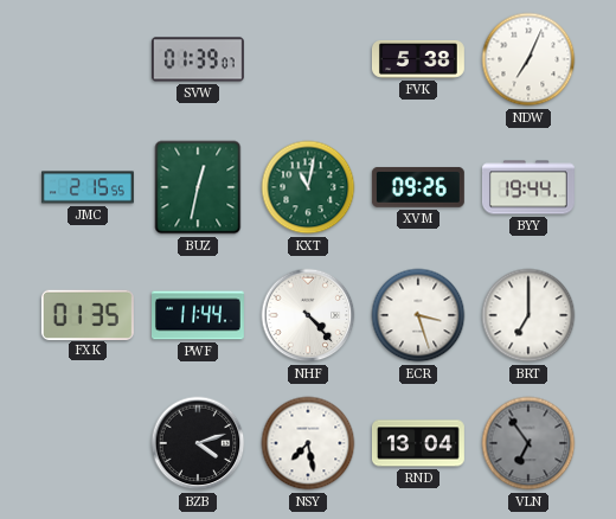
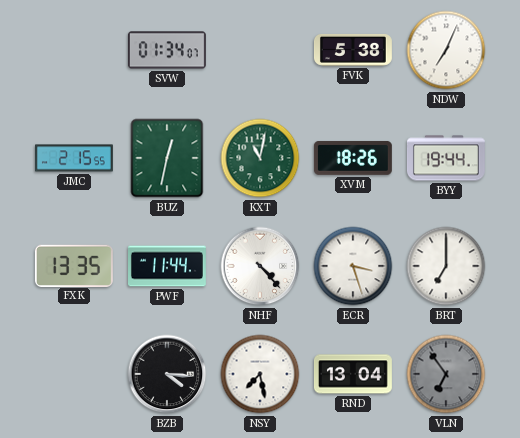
SVW: 01:39 -> 01:34 (167, 50)
XVM: 09:26 -> 18:26 (353, 158)
FXK: 01:35 -> 13:35 (74, 265)
BZB: 4:12 -> 4:16 (167, 374)
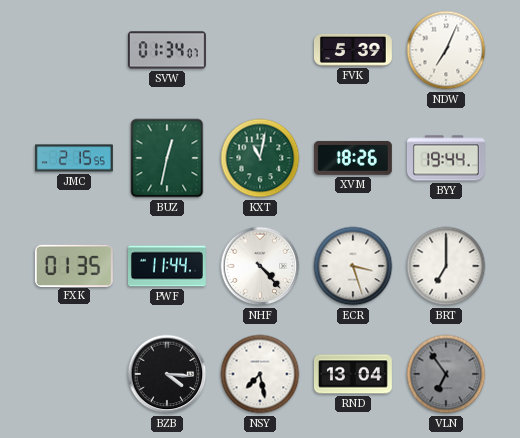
FVK: 5:38 -> 5:39 (353, 50)
FXK: 13:35 -> 01:35 (74, 265)
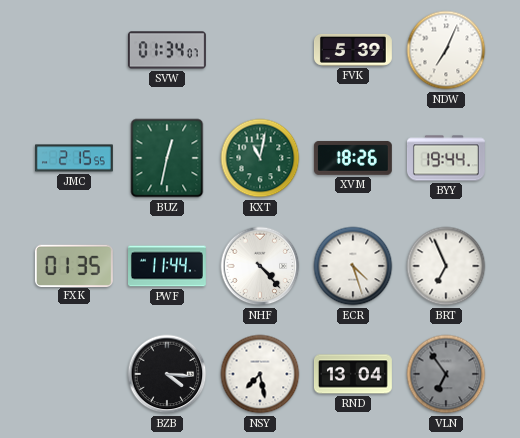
ECR: 3:27 -> 4:27 (353, 266)
BRT: 7:00 -> 6:56 (446, 266)
